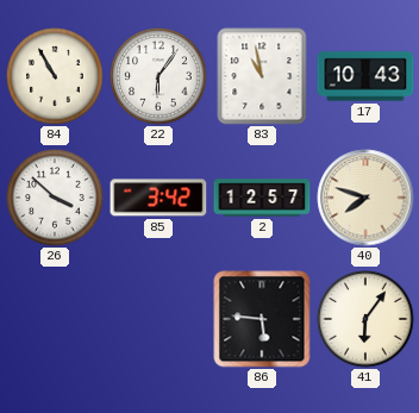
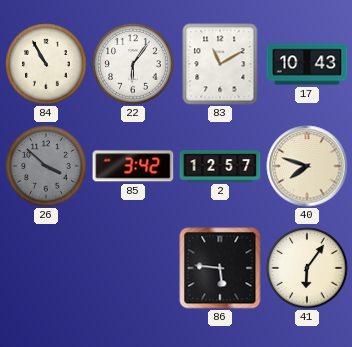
83: 10:58 -> 11:10 (220, 64)
26 dial: white -> grey (46, 166)
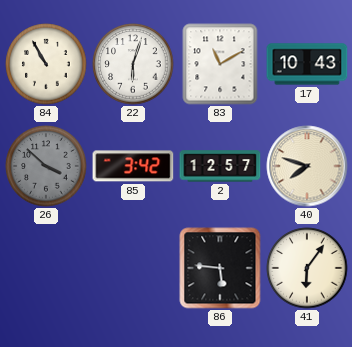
22: 6:06 -> 6:03 (133, 64)
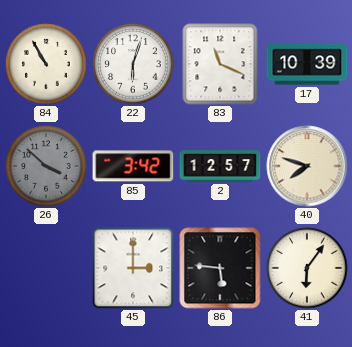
83: 11:10 -> 11:19 (220, 64)
17: 10:43 -> 10:39 (307, 64)
45: none -> 3:00 (133, 268)
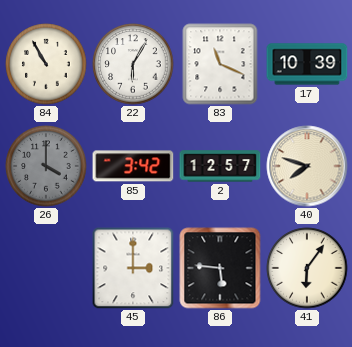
22: 6:03 -> 6:05 (133, 64)
26: 3:52 -> 4:00 (46, 166)
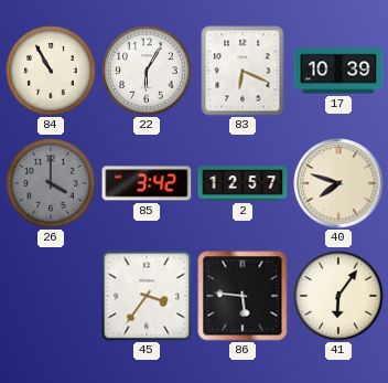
83: 11:19 -> 6:19 (242, 71)
45: 3:00 -> 3:36 (147, 296)
